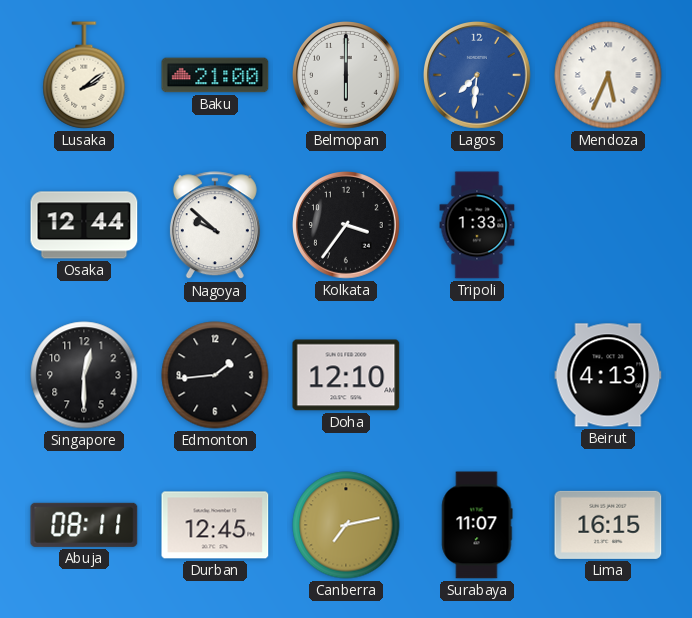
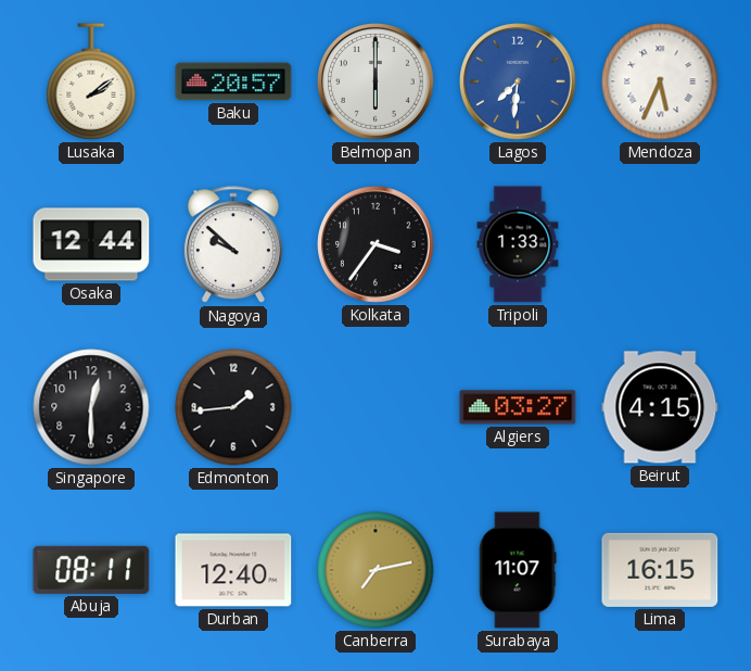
Baku: 21:00 -> 20:57 (233, 81)
Doha: 12:10 -> none (346, 375)
Algiers: none -> 03:27 (518, 407)
Beirut: 4:13 -> 4:15 (660, 407)
Durban: 12:45 -> 12:40 (233, 570)
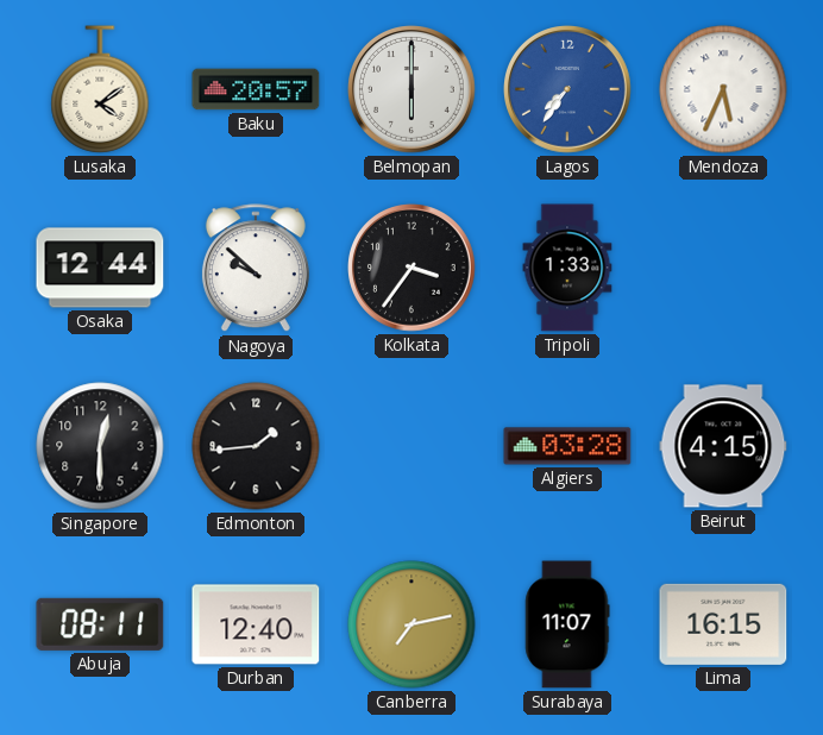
Lusaka: 2:09 -> 4:09 (100, 89)
Lagos: 7:31 -> 7:36 (568, 90)
Algiers: 03:27 -> 03:28 (567, 446)
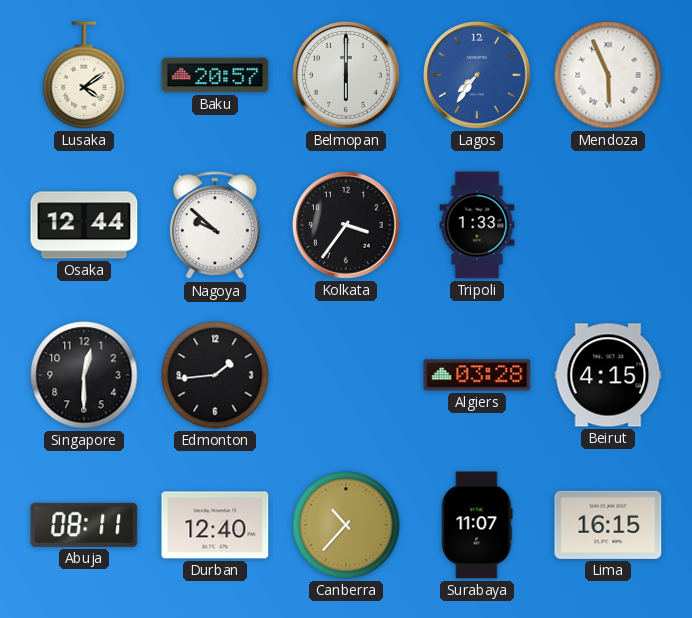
Mendoza: 5:34 -> 5:56 (608, 75)
Canberra: 7:13 -> 10:37 (346, 525)
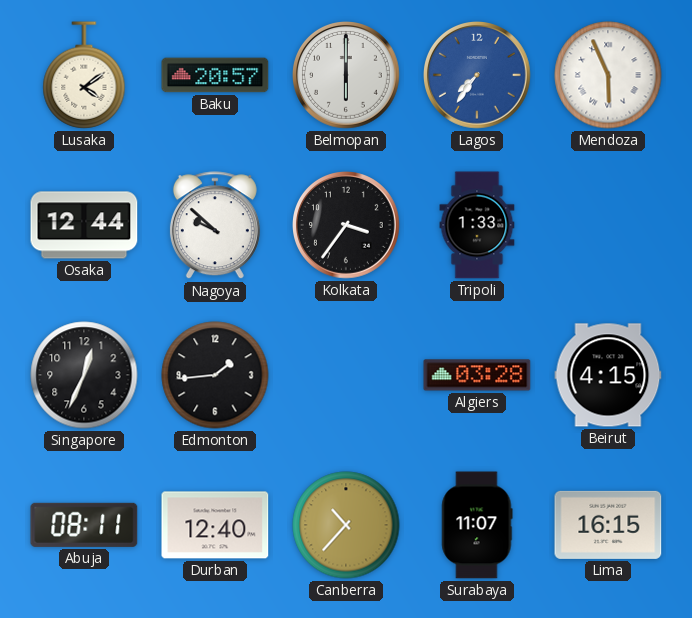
Singapore: 12:30 -> 12:34 (84, 375)
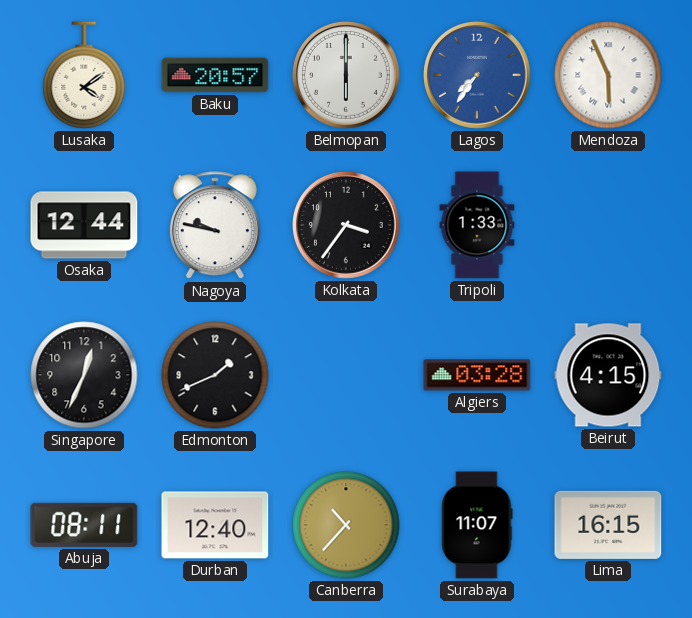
Nagoya: 9:52 -> 9:47 (215, 226)
Edmonton: 1:44 -> 1:41 (215, 375)
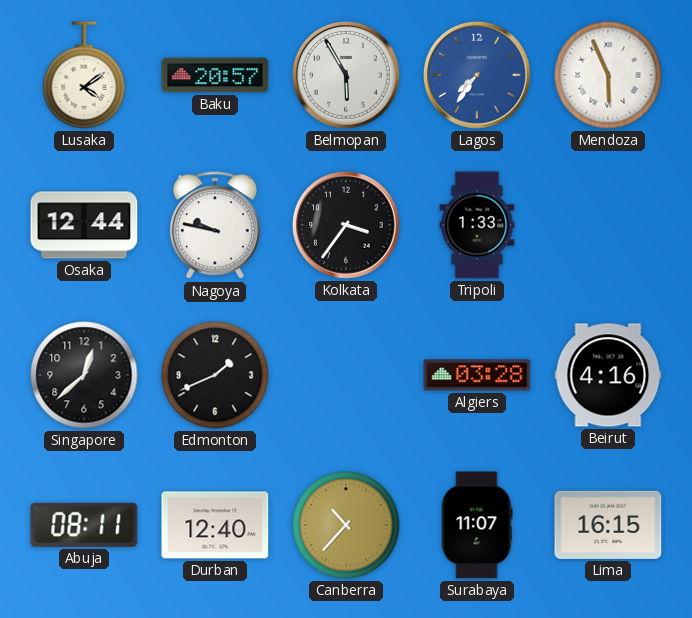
Belmopan: 6:00 -> 5:55 (347, 76)
Singapore: 12:34 -> 12:38 (84, 375)
Beirut: 4:15 -> 4:16 (608, 375)
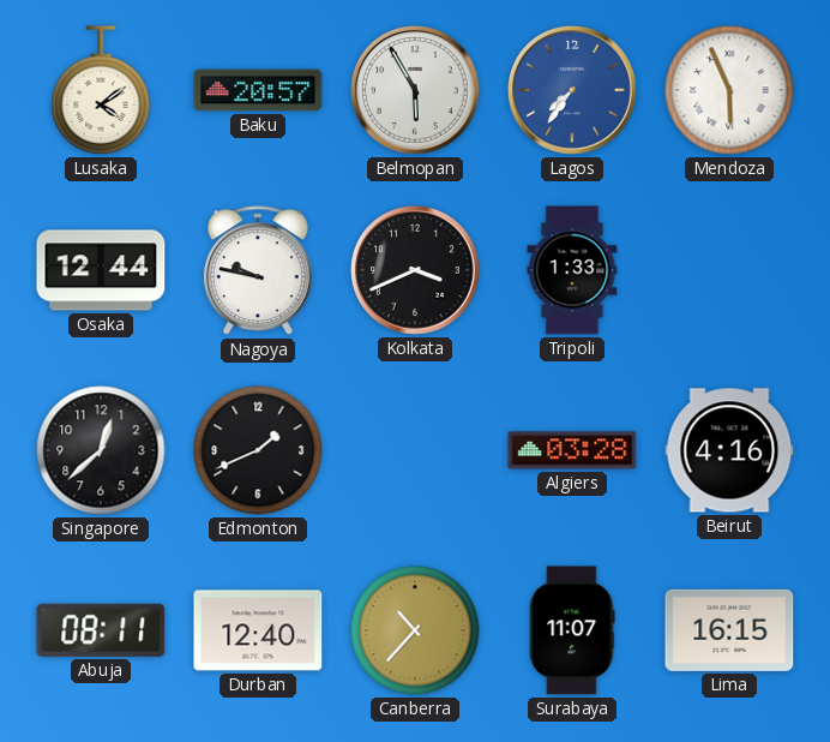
Kolkata: 3:36 -> 3:41 (416, 271)
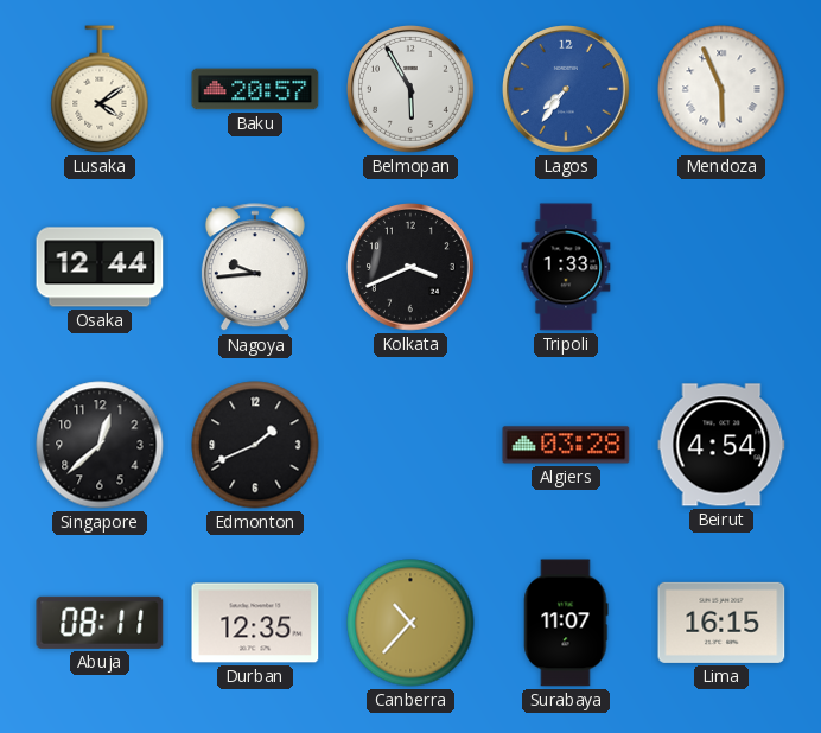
Nagoya: 9:47 -> 9:44 (255, 268)
Beirut: 4:16 -> 4:54 (721, 445)
Durban: 12:40 -> 12:35 (255, 623)
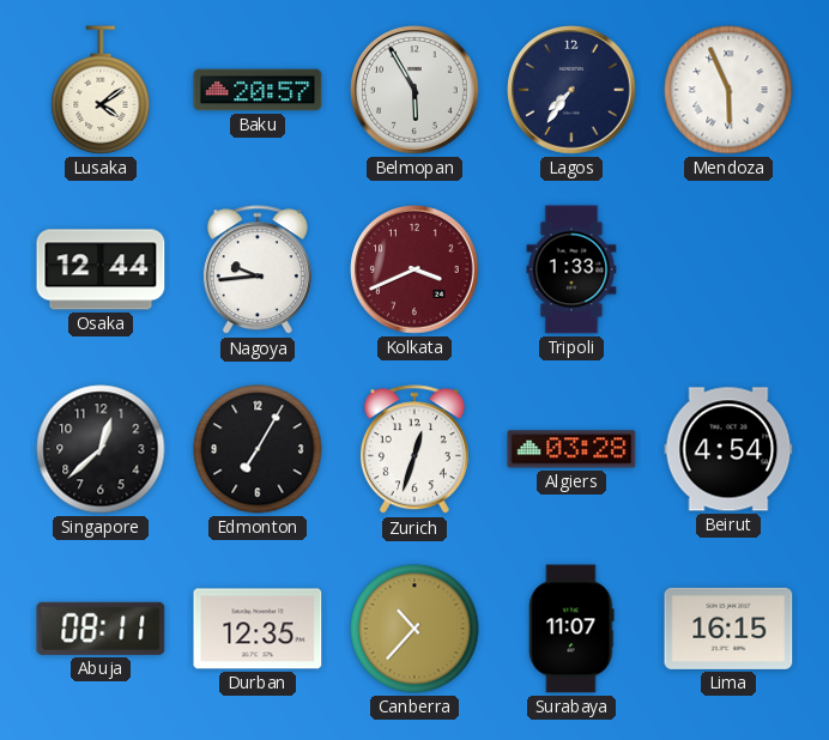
Lagos dial: blue -> navy (573, 91)
Kolkata dial: black -> burgundy (416, 271)
Edmonton: 1:41 -> 7:05 (258, 449)
Zurich: none -> 12:33 (414, 450)
